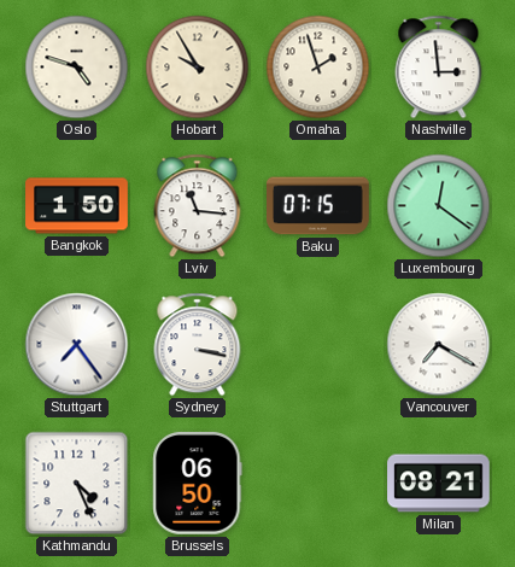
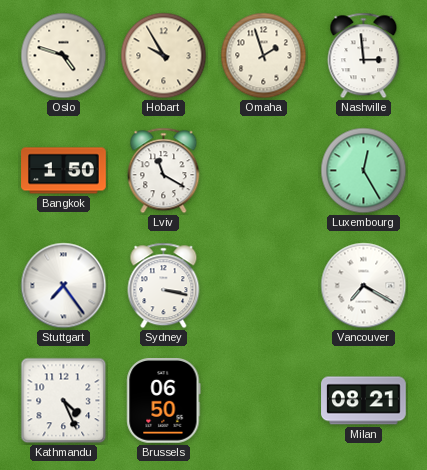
Lviv: 11:16 -> 11:20 (164, 171)
Baku: 07:15 -> none (318, 206)
Luxembourg: 12:21 -> 12:25 (364, 171)
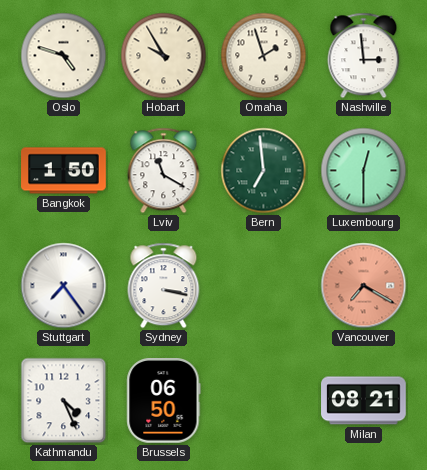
Bern: none -> 6:59 (264, 171)
Luxembourg: 12:25 -> 12:30 (364, 171)
Vancouver dial: white -> salmon (364, 286)
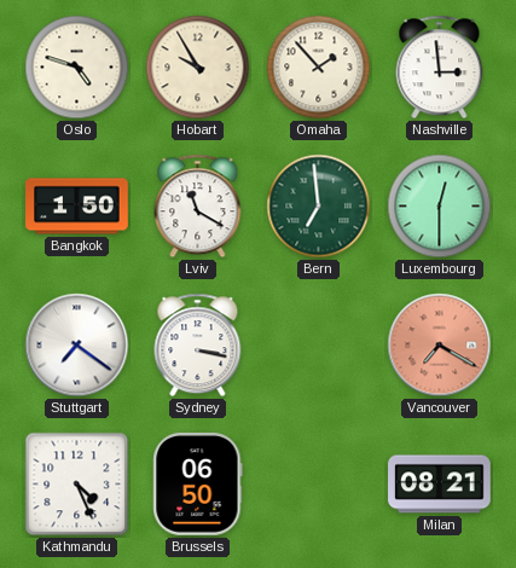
Omaha: 1:57 -> 1:53 (319, 68)
Stuttgart: 7:24 -> 7:21 (77, 346)
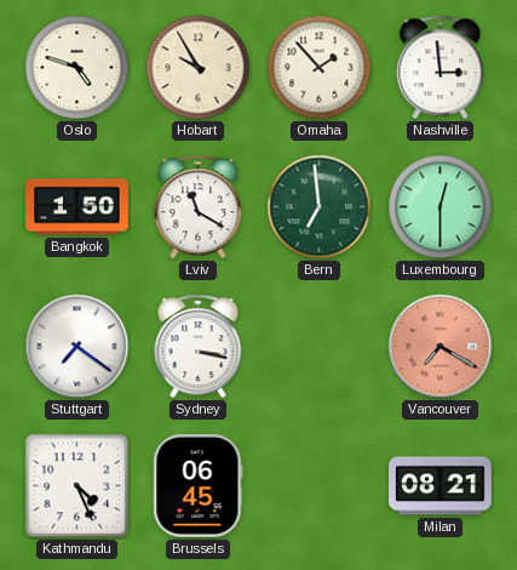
Brussels: 06:50 -> 06:45 (199, 486)
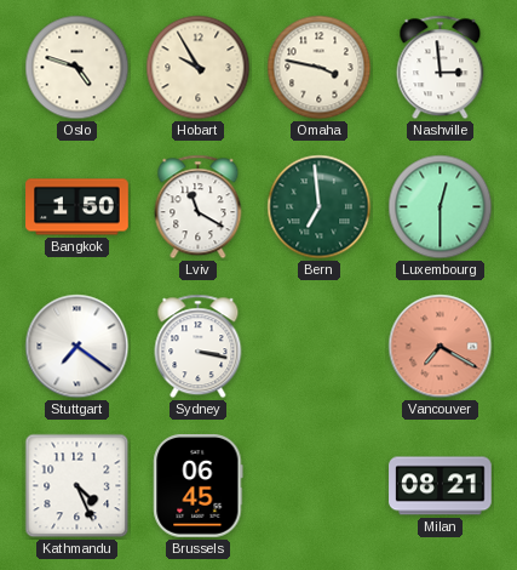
Omaha: 1:53 -> 3:47 (320, 68)
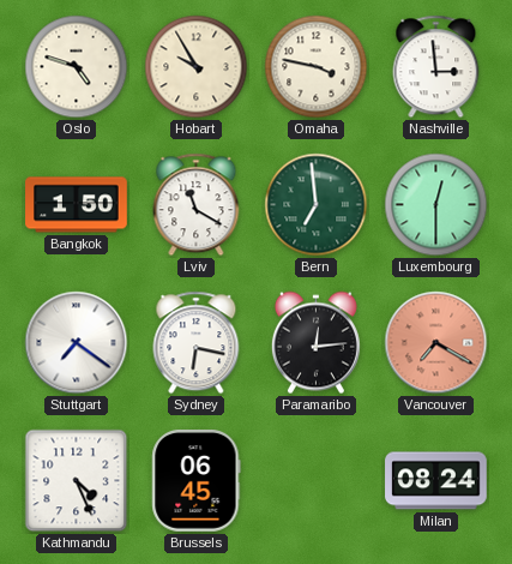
Sydney: 3:17 -> 6:17 (197, 343)
Paramaribo: none -> 12:14 (315, 343)
Milan: 08:21 -> 08:24 (436, 481)
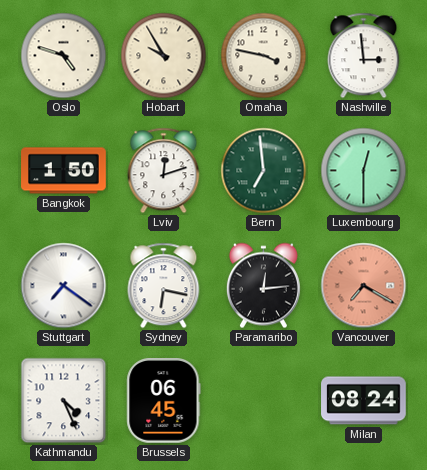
Lviv: 11:20 -> 12:12 (164, 171)
